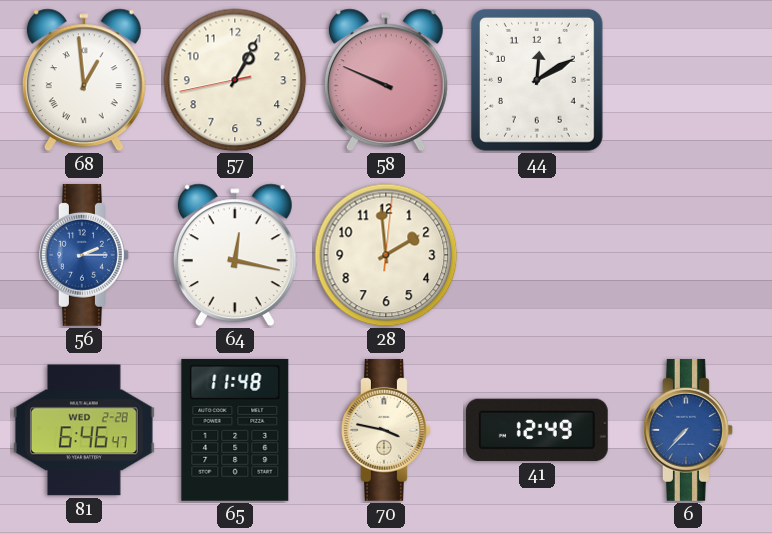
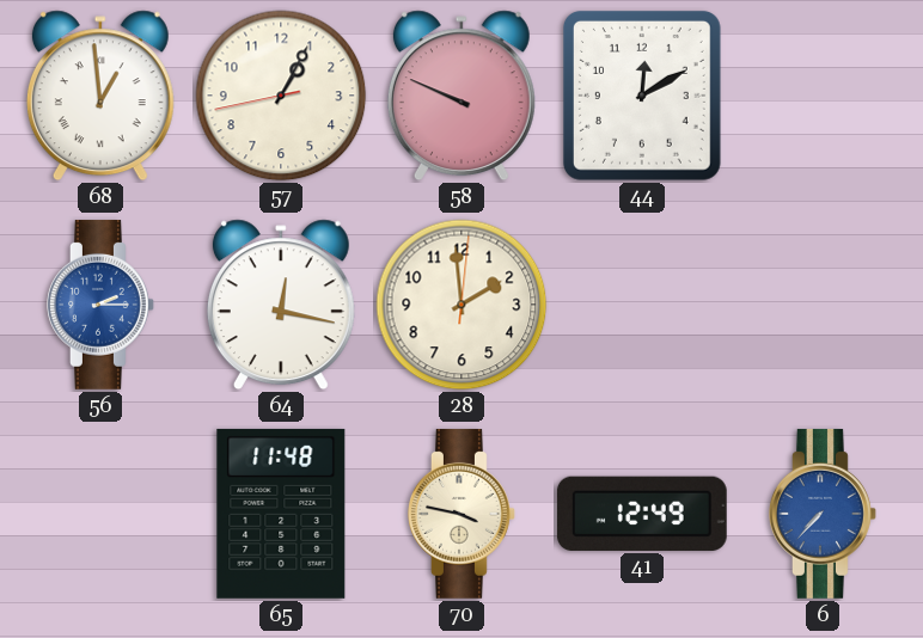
81: 6:46 -> none (84, 430)
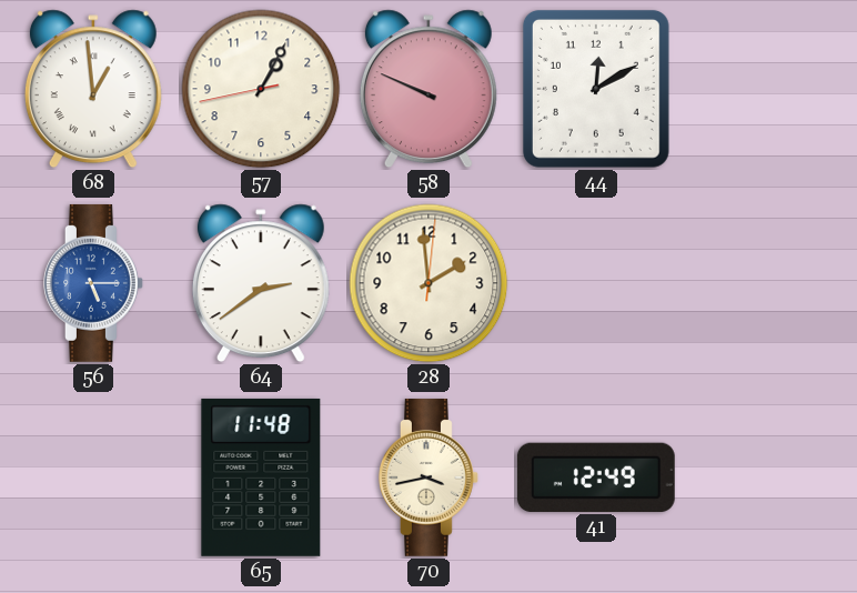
56: 2:15 -> 5:15 (94, 283)
64: 12:17 -> 2:39 (261, 283)
70: 3:47 -> 3:43 (430, 478)
6: 7:37 -> none (824, 514)
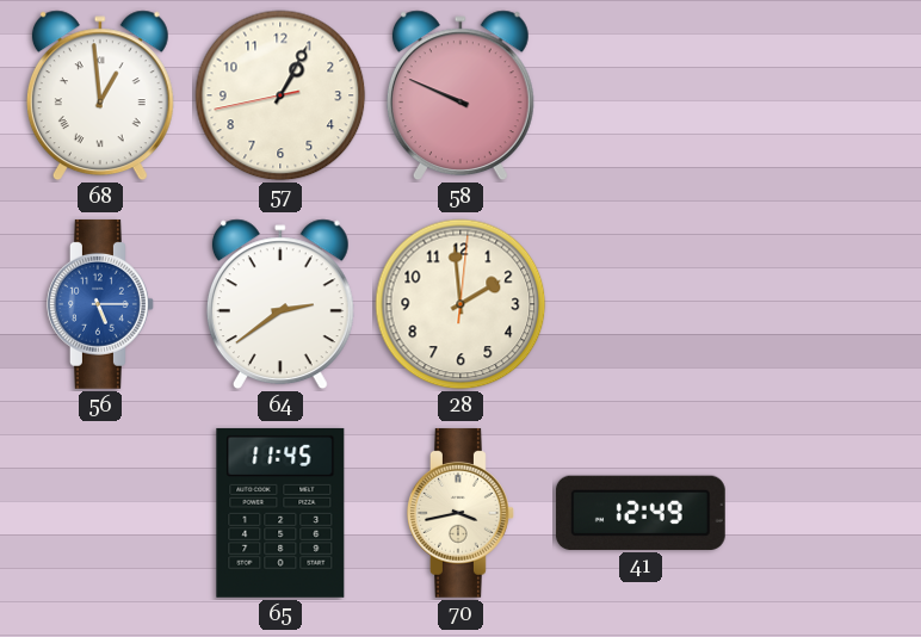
44: 12:10 -> none (596, 89)
65: 11:48 -> 11:45 (280, 513)
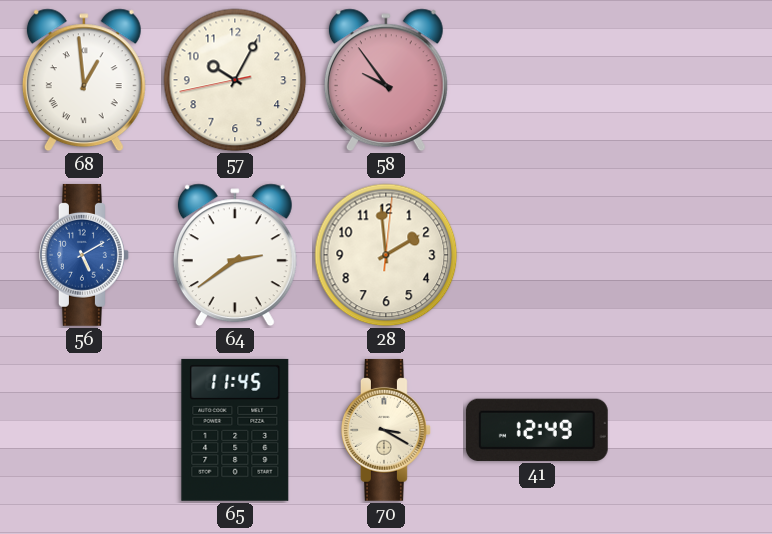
57: 1:04 -> 10:04 (235, 80)
58: 9:49 -> 9:54 (386, 80)
56: 5:15 -> 5:10 (85, 255)
70: 3:43 -> 3:20 (387, 430)
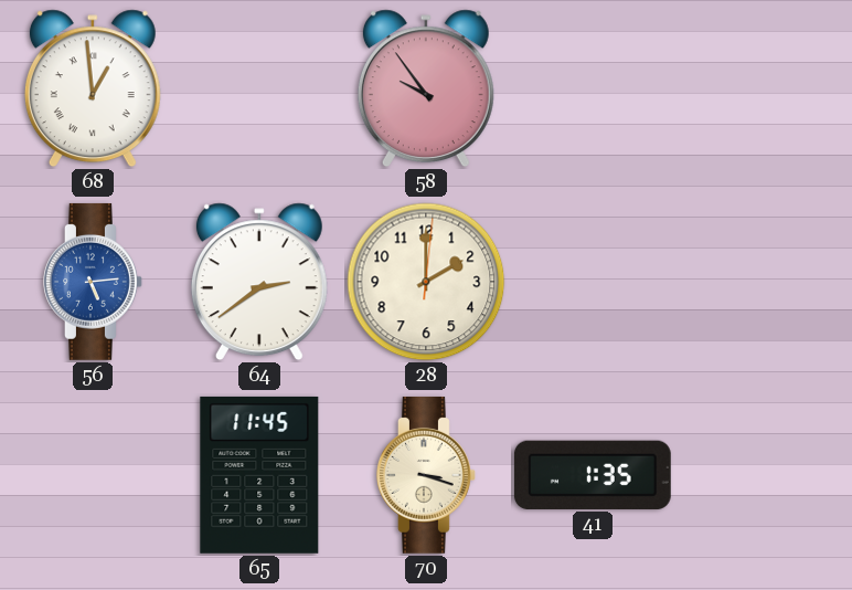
57: 10:04 -> none (235, 80)
56: 5:10 -> 5:14 (94, 282)
28: 1:59 -> 2:00 (426, 282)
70: 3:20 -> 3:18 (427, 475)
41: 12:49 -> 1:35 (593, 475)
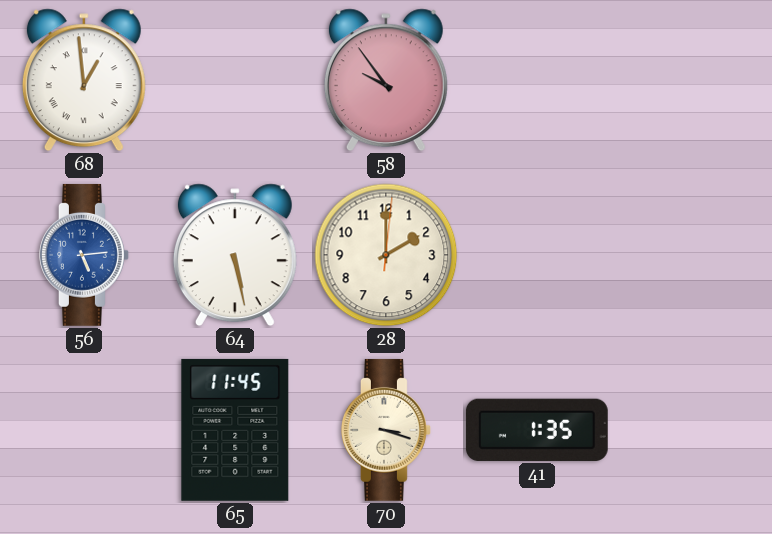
64: 2:39 -> 5:28 (235, 255)
